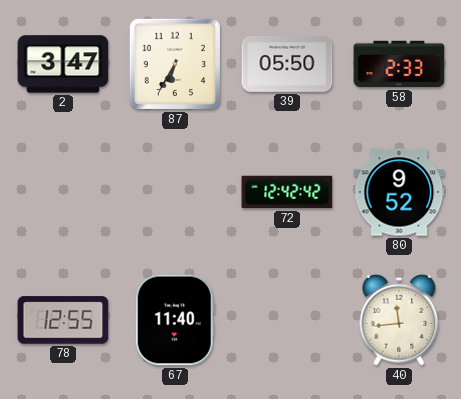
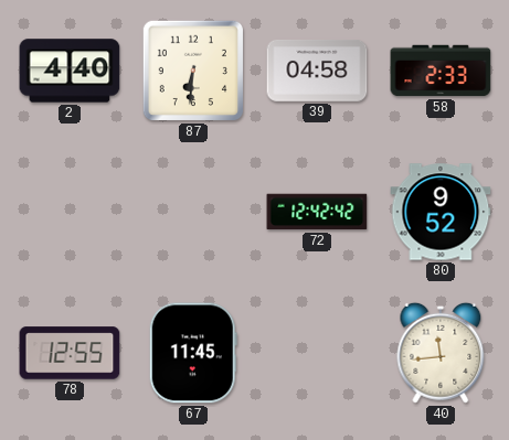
2: 3:47 -> 4:40 (70, 71)
87: 6:35 -> 6:31 (193, 71)
39: 05:50 -> 04:58 (317, 72)
67: 11:40 -> 11:45 (193, 353)
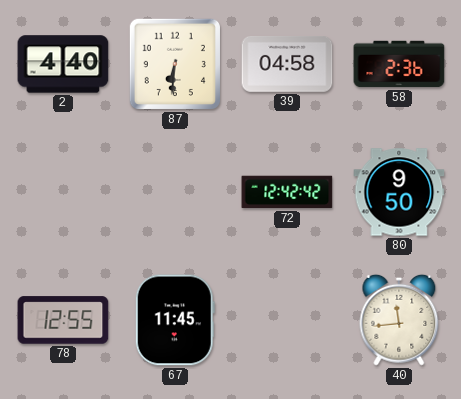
58: 2:33 -> 2:36 (399, 64)
80: 9:52 -> 9:50 (399, 192)
